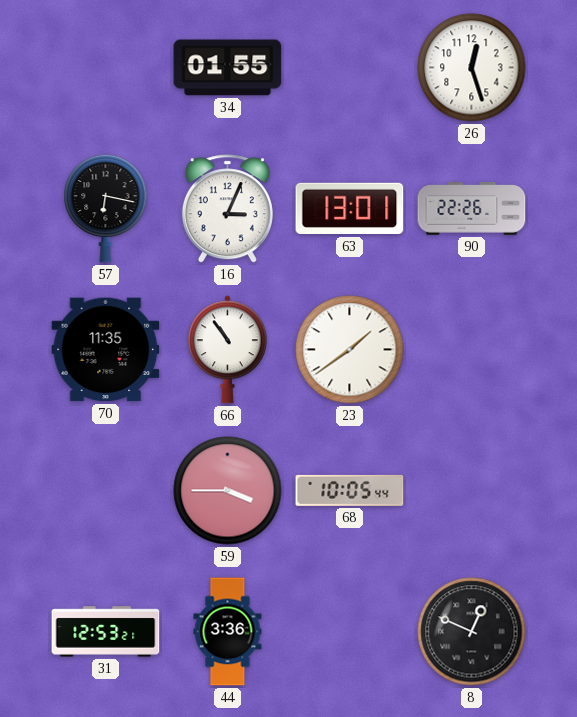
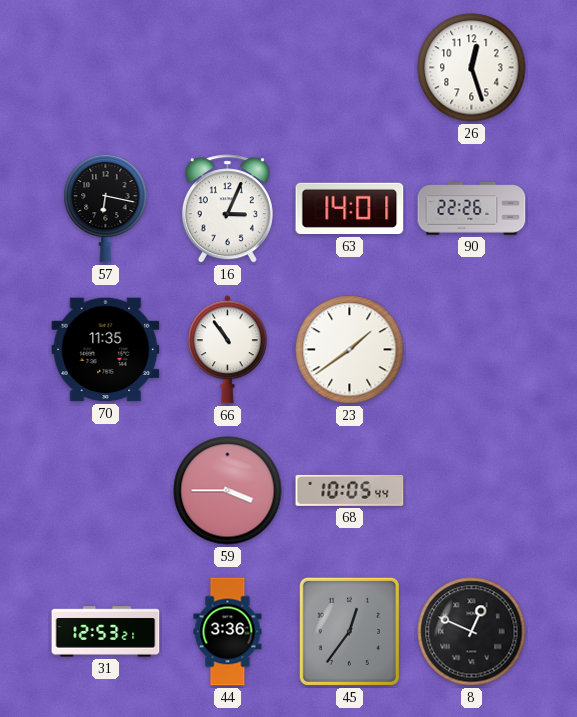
34: 01:55 -> none (228, 68)
63: 13:01 -> 14:01 (350, 209)
45: none -> 12:36 (349, 631)
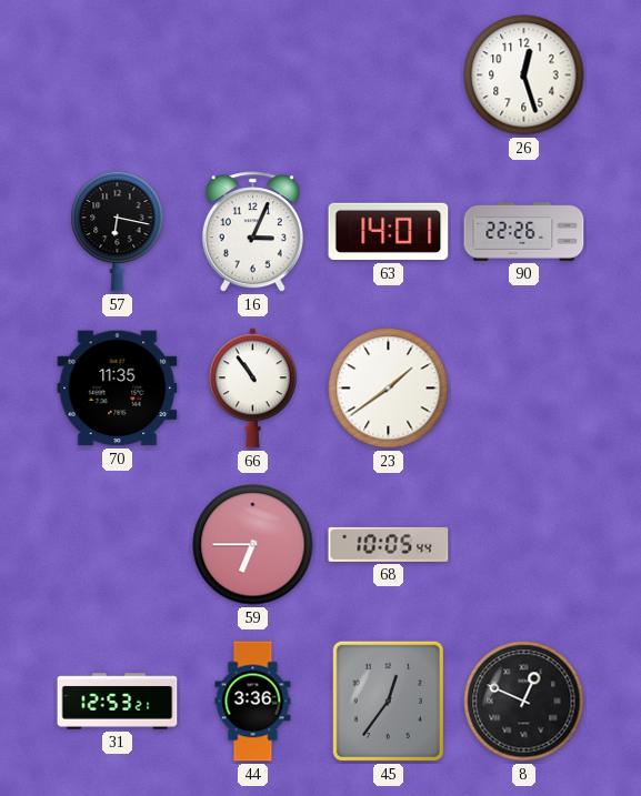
59: 3:45 -> 6:45 (253, 545)
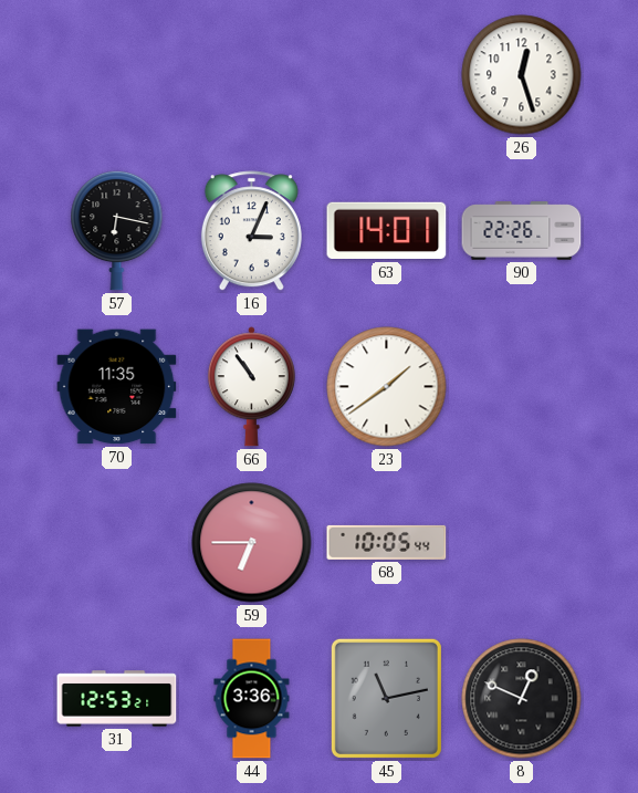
45: 12:36 -> 11:13 (386, 698)
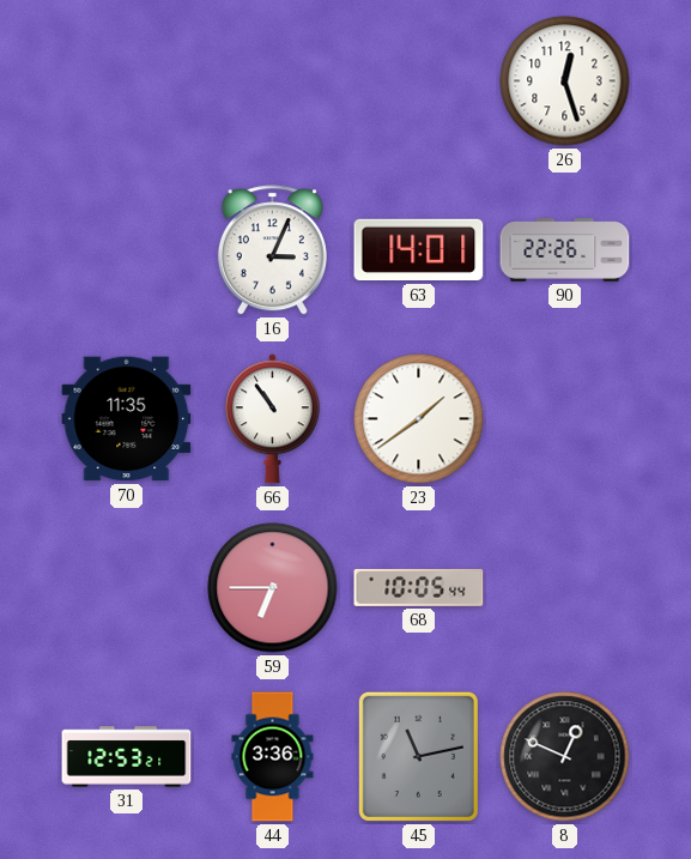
57: 6:17 -> none (117, 230)
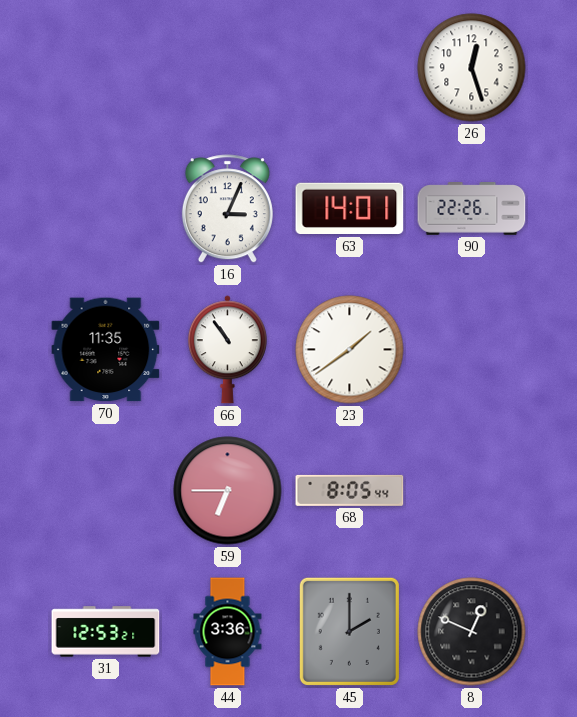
68: 10:05 -> 8:05 (350, 490)
45: 11:13 -> 2:00 (349, 631)
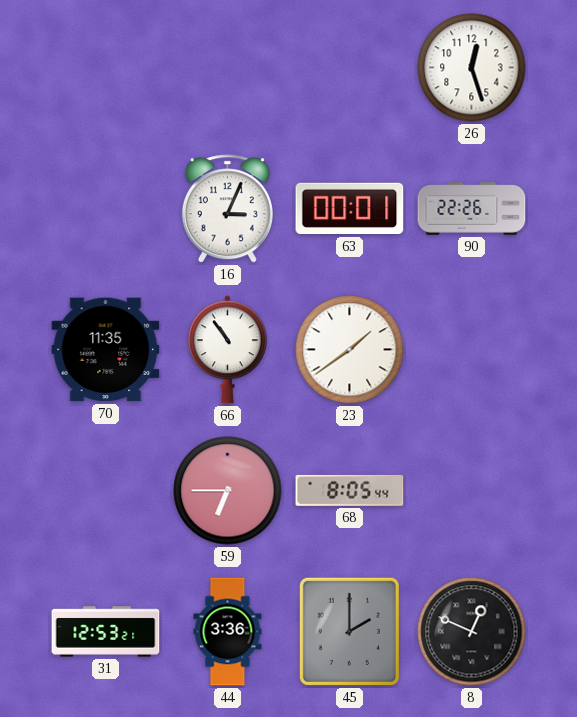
63: 14:01 -> 00:01 (350, 209)
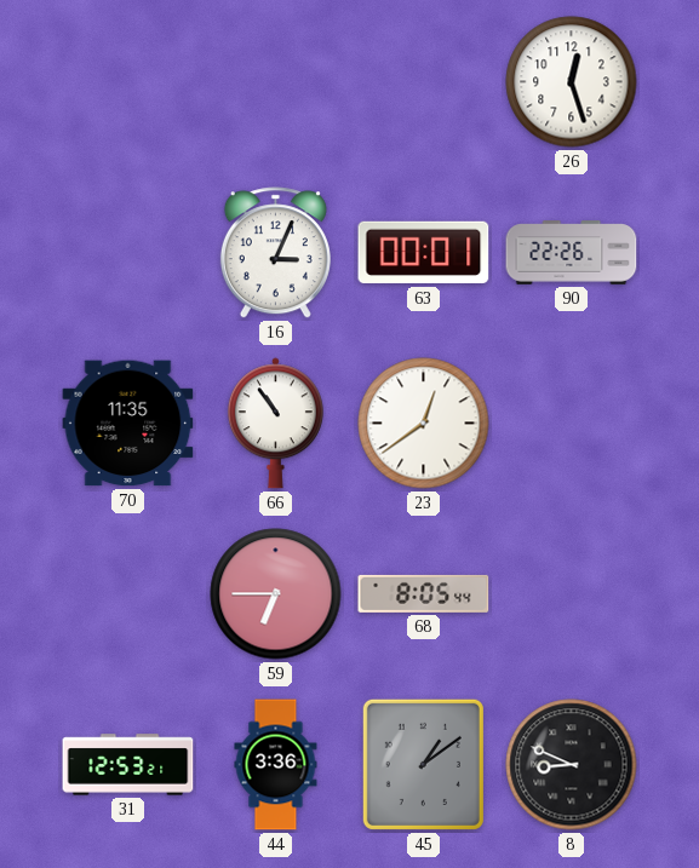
23: 1:39 -> 12:39 (424, 424)
45: 2:00 -> 1:09 (423, 764)
8: 12:49 -> 8:49 (572, 765)
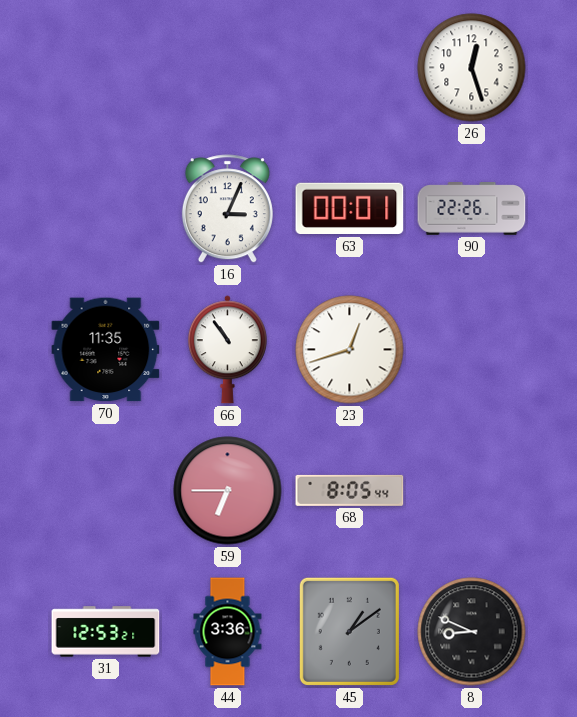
23: 12:39 -> 12:42 (350, 350)
